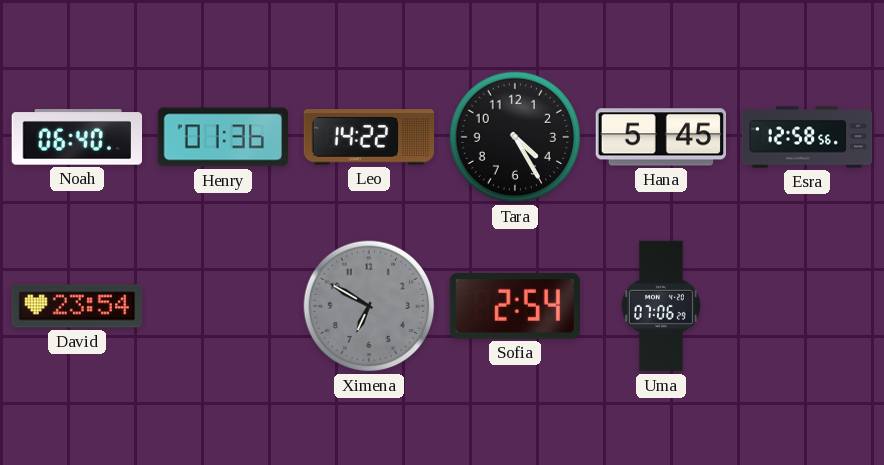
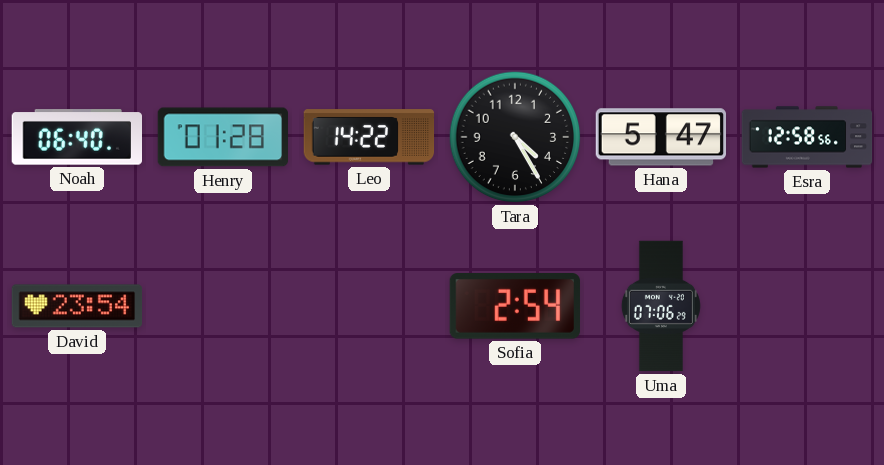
Henry: 01:36 -> 01:28 (222, 137)
Hana: 5:45 -> 5:47 (660, 137)
Ximena: 6:50 -> none (369, 306)
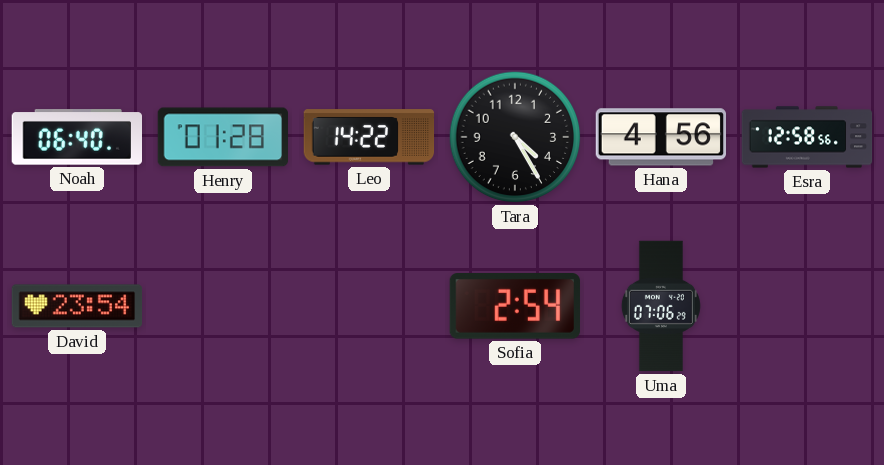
Hana: 5:47 -> 4:56 (660, 137)
